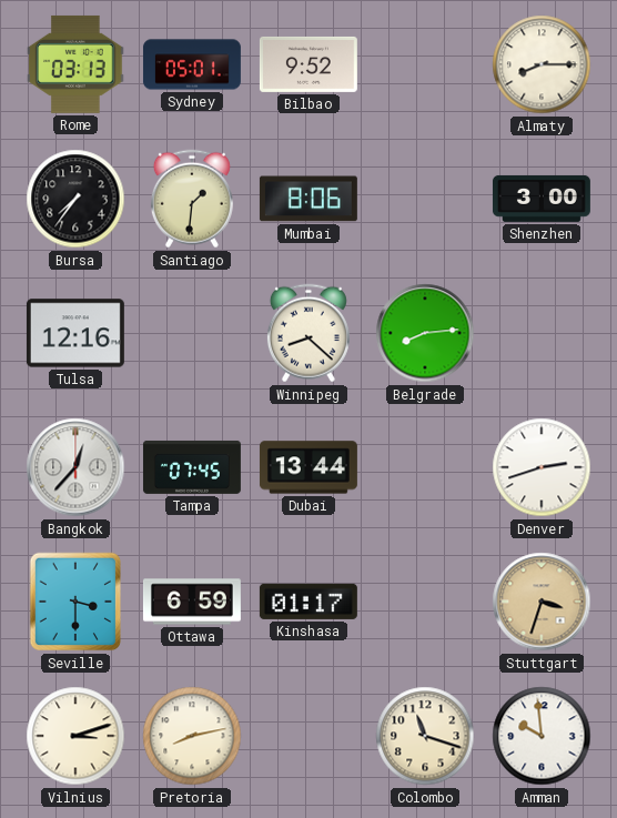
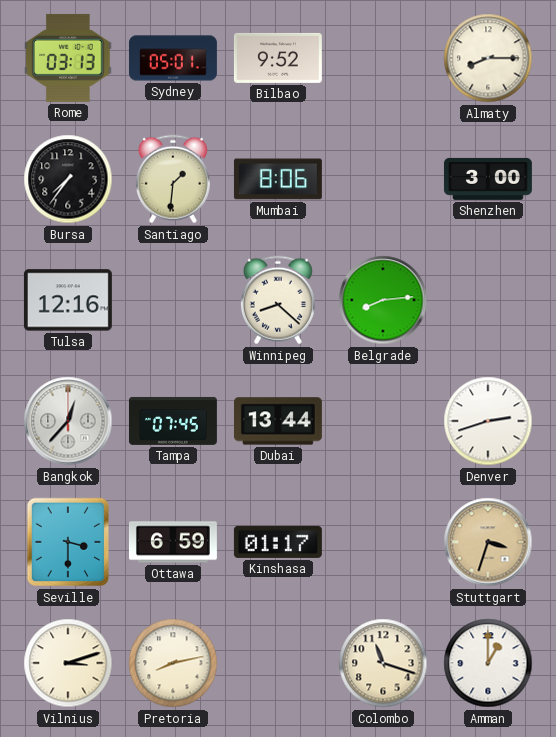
Amman: 9:59 -> 1:00 (488, 663)
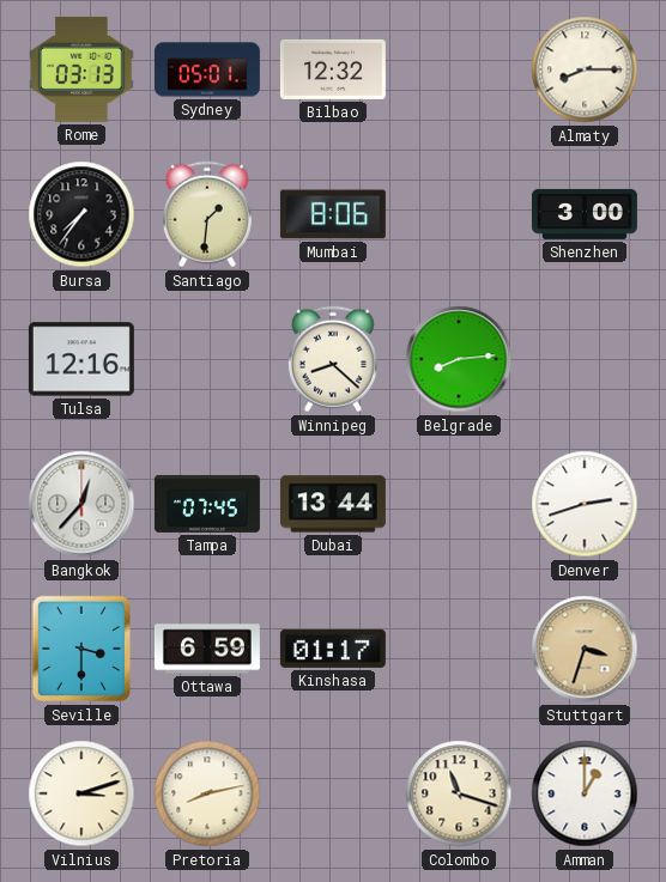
Bilbao: 9:52 -> 12:32 (333, 69)
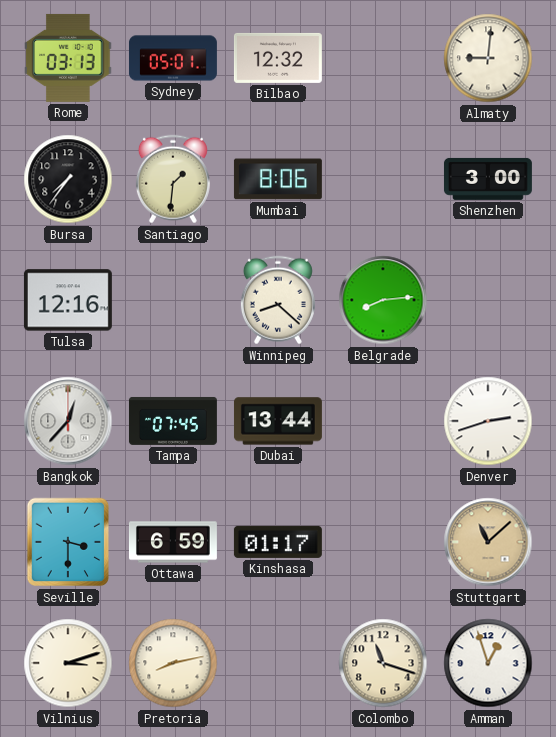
Almaty: 8:15 -> 9:01 (488, 58)
Stuttgart: 3:33 -> 11:08 (488, 542)
Amman: 1:00 -> 12:57 (488, 663)
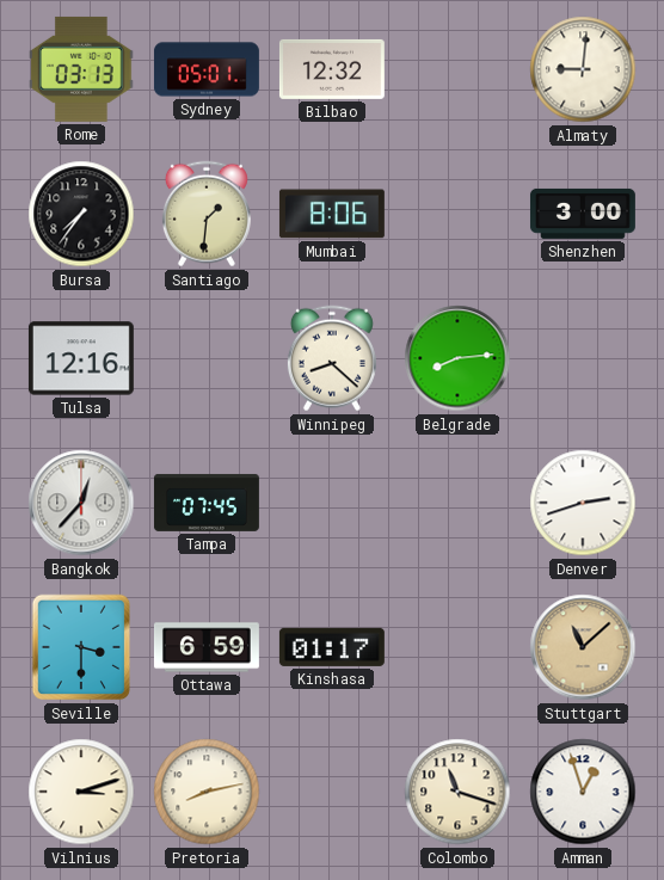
Dubai: 13:44 -> none (278, 421)
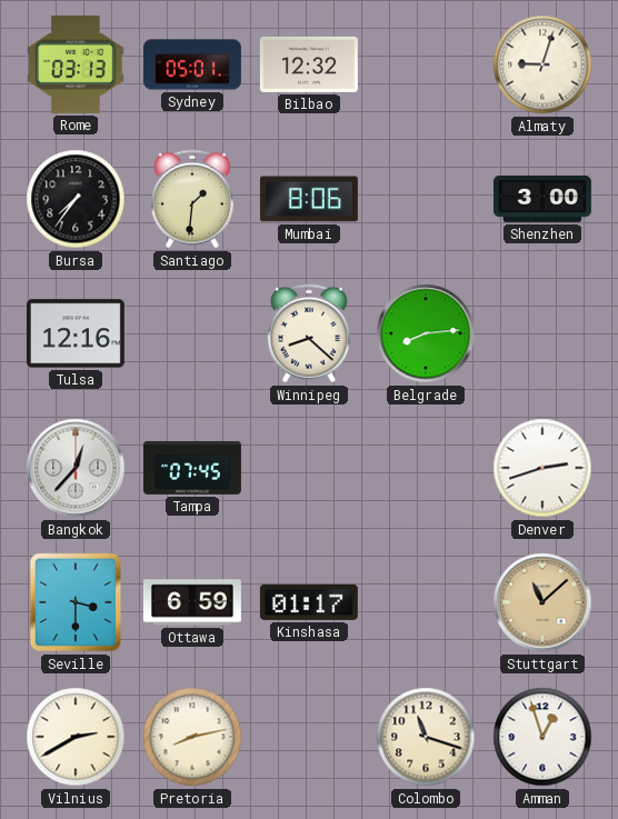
Almaty: 9:01 -> 9:03 (542, 64)
Vilnius: 3:12 -> 2:40 (76, 737)
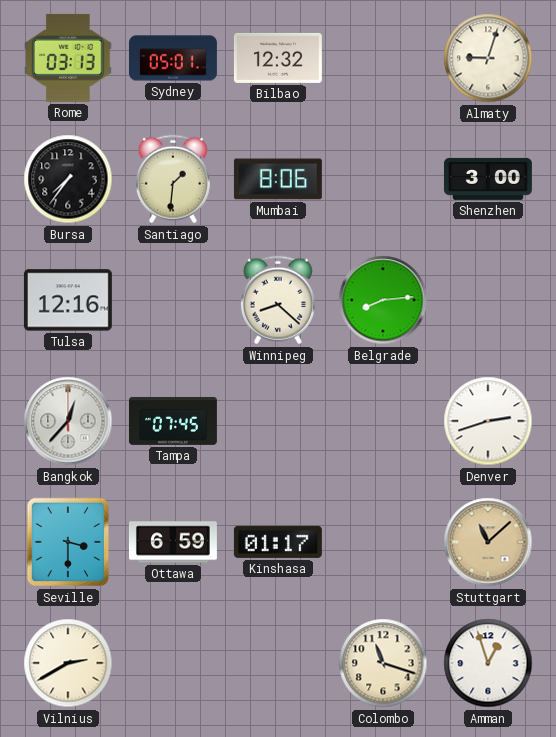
Pretoria: 8:13 -> none (192, 737)
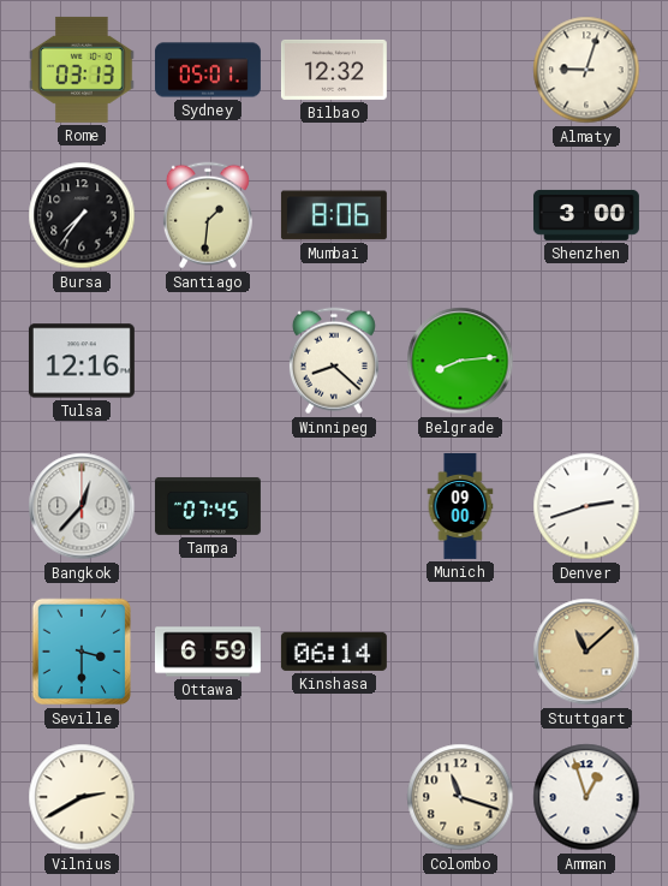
Munich: none -> 09:00 (460, 506)
Kinshasa: 01:17 -> 06:14 (334, 652)
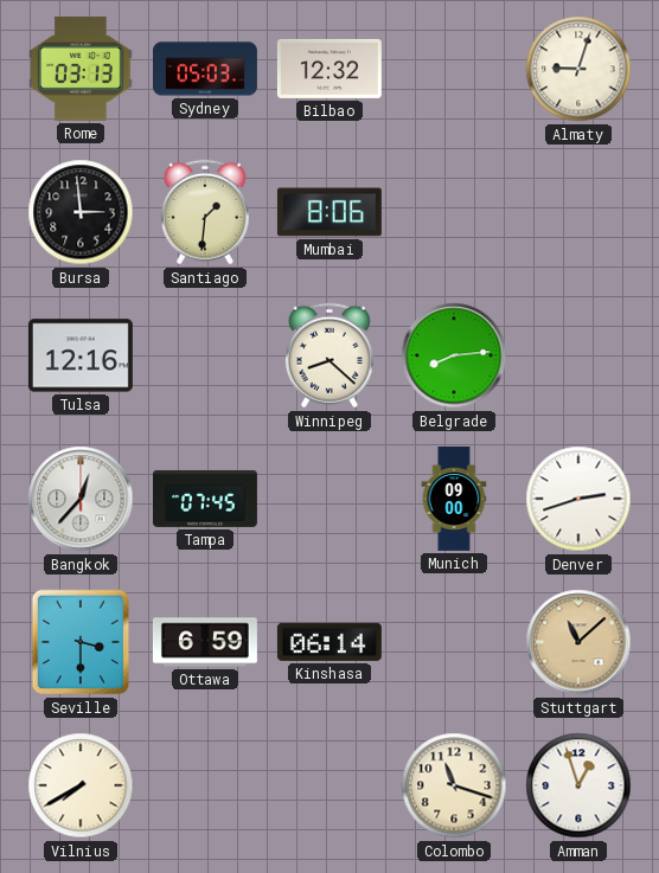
Sydney: 05:01 -> 05:03 (205, 69)
Bursa: 7:36 -> 2:59 (81, 212)
Shenzhen: 3:00 -> none (586, 215)
Vilnius: 2:40 -> 7:40 (81, 785)
